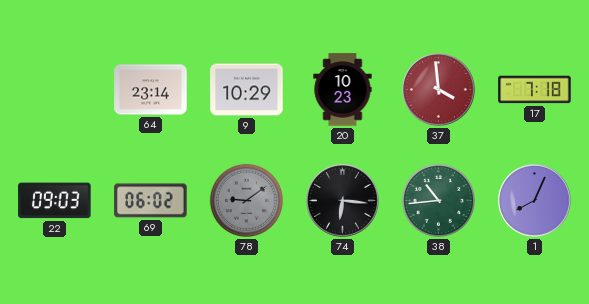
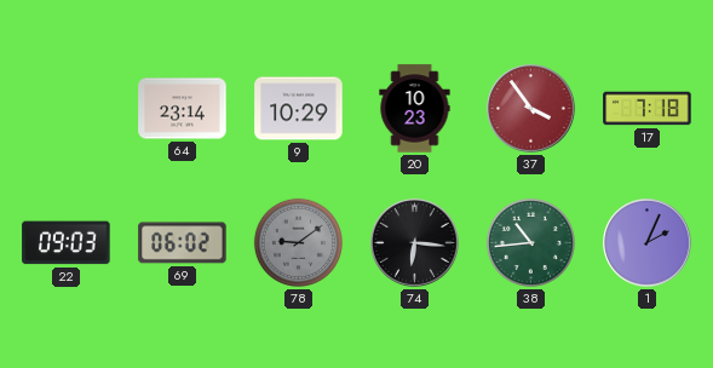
37: 3:59 -> 3:54 (531, 109)
1: 8:04 -> 2:04 (648, 243)
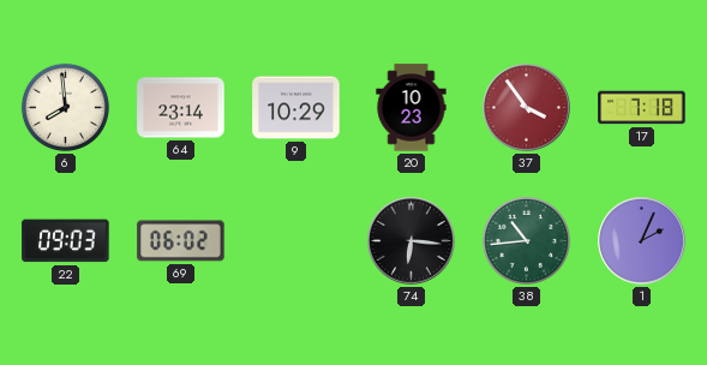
6: none -> 7:59 (65, 107)
78: 9:09 -> none (298, 242)
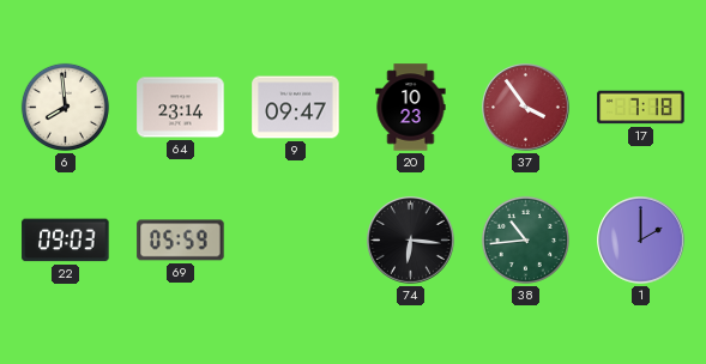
9: 10:29 -> 09:47 (296, 108)
69: 06:02 -> 05:59 (181, 241)
1: 2:04 -> 2:00 (641, 241)
